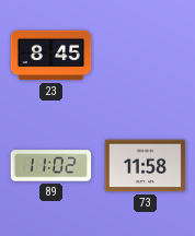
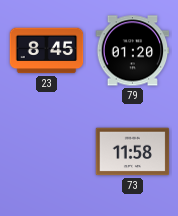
79: none -> 01:20 (133, 51)
89: 11:02 -> none (51, 166)
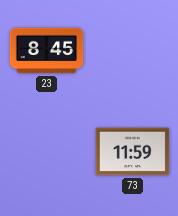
79: 01:20 -> none (133, 51)
73: 11:58 -> 11:59 (133, 152)
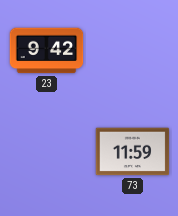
23: 8:45 -> 9:42 (47, 51)
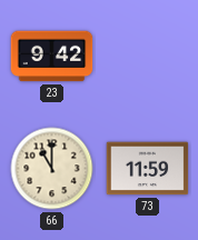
66: none -> 11:00 (52, 169)
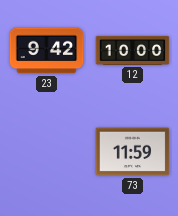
12: none -> 10:00 (133, 50)
66: 11:00 -> none (52, 169)
